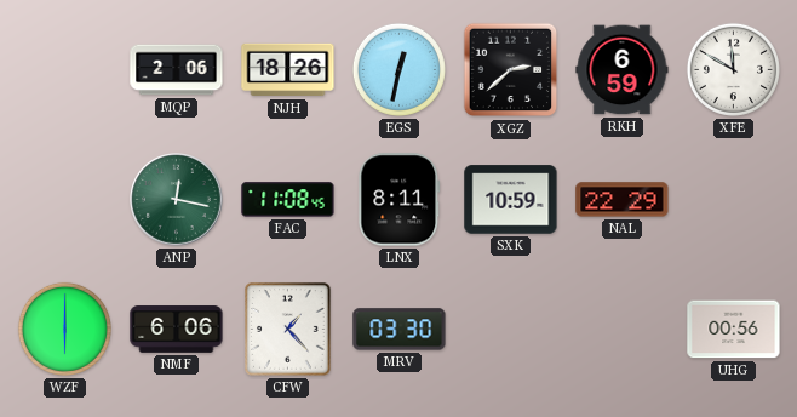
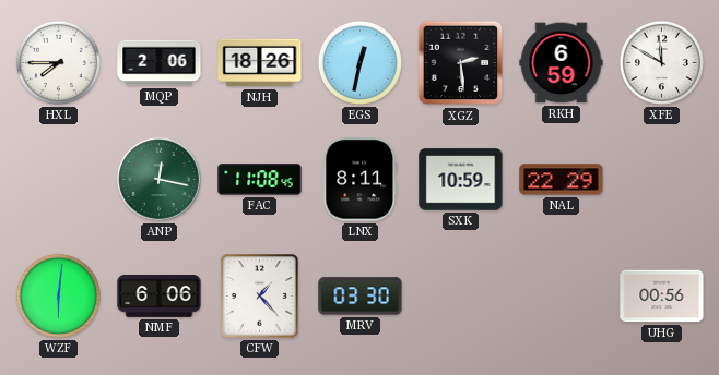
HXL: none -> 7:45 (58, 62)
XGZ: 2:38 -> 2:29 (461, 63)
WZF: 6:00 -> 6:01 (58, 295)
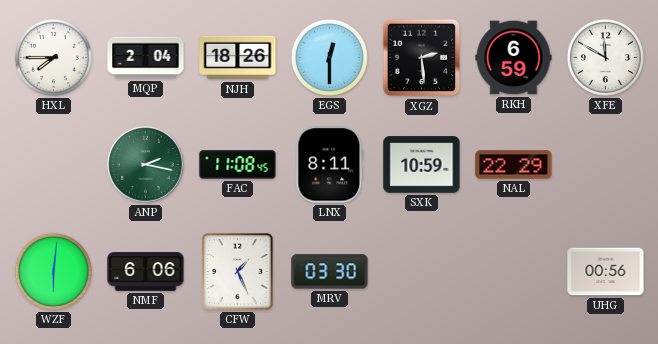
MQP: 2:06 -> 2:04 (146, 58)
EGS: 12:32 -> 12:30 (329, 57)
ANP: 12:17 -> 2:17 (146, 165)
CFW: 1:23 -> 1:26 (238, 272)
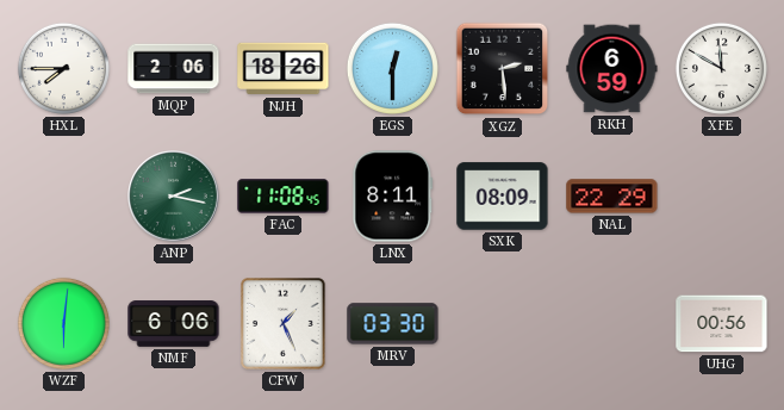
MQP: 2:04 -> 2:06 (174, 69)
SXK: 10:59 -> 08:09 (503, 197)
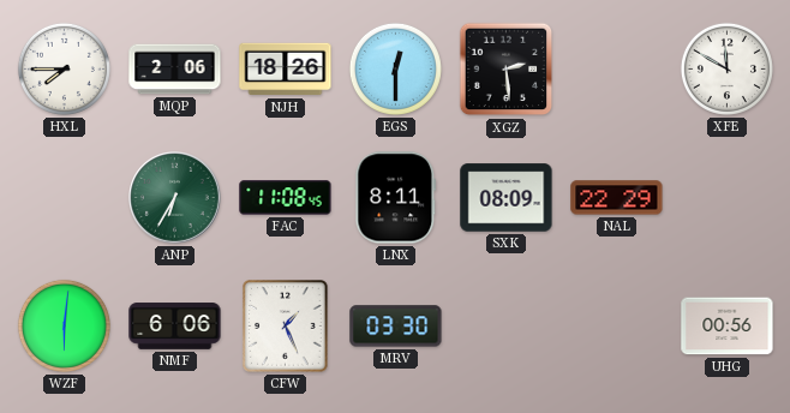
RKH: 6:59 -> none (612, 69)
ANP: 2:17 -> 6:35 (175, 198)
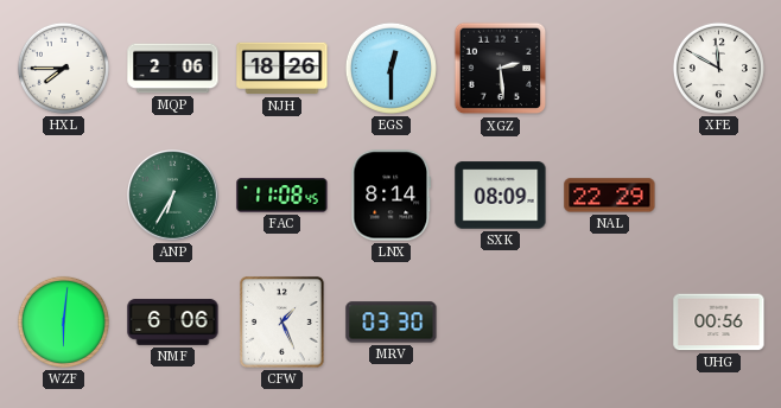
LNX: 8:11 -> 8:14 (392, 196)
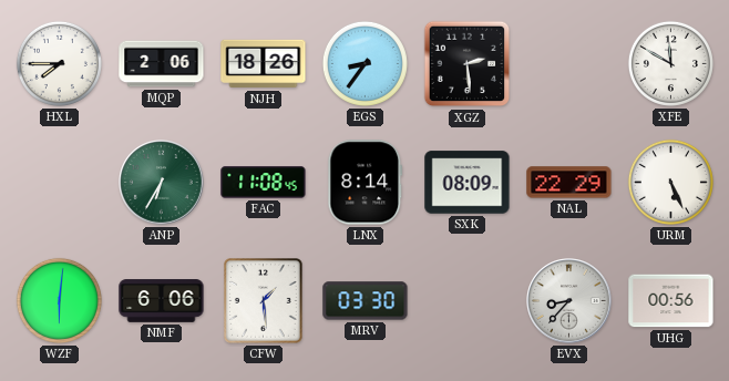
EGS: 12:30 -> 8:36 (364, 63)
URM: none -> 5:26 (670, 182)
CFW: 1:26 -> 1:29 (264, 301)
EVX: none -> 8:37 (569, 301)
